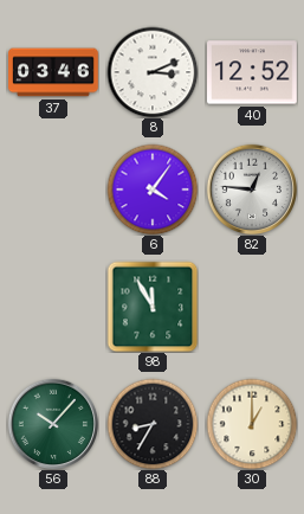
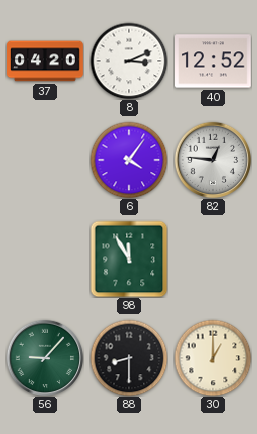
37: 03:46 -> 04:20 (45, 61)
56: 10:07 -> 9:07 (45, 358)
88: 8:35 -> 8:30 (129, 358)
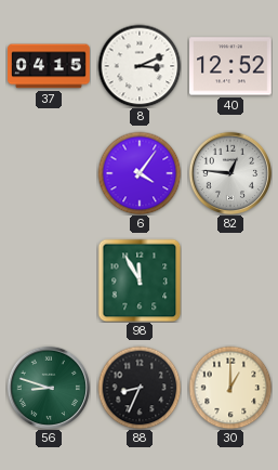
37: 04:20 -> 04:15 (49, 66)
56: 9:07 -> 8:48 (49, 388)
88: 8:30 -> 8:34 (140, 388)
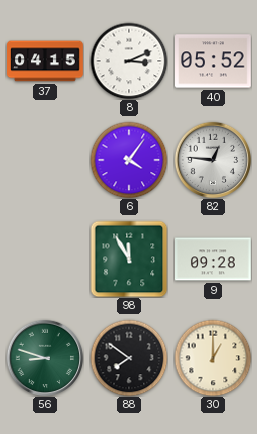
40: 12:52 -> 05:52 (214, 61)
9: none -> 09:28 (213, 259)
88: 8:34 -> 7:51 (129, 358)
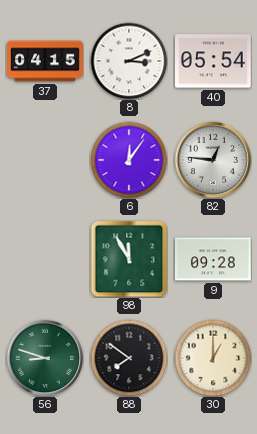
40: 05:52 -> 05:54 (214, 61)
6: 4:06 -> 12:06 (129, 160)
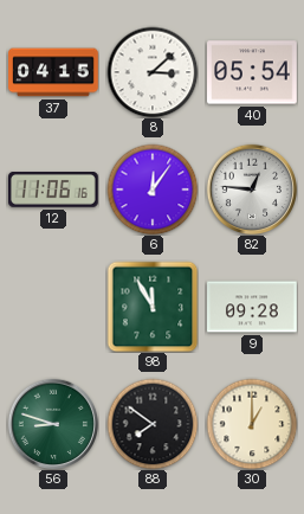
8: 3:11 -> 3:08 (153, 72)
12: none -> 11:06 (54, 191)
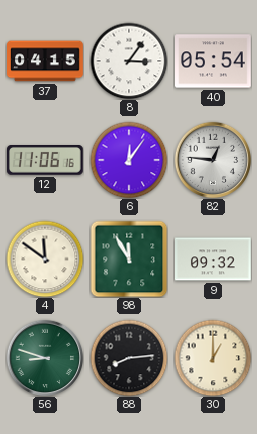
8: 3:08 -> 3:06 (129, 61)
4: none -> 11:51 (45, 259)
9: 09:28 -> 09:32 (213, 259)
88: 7:51 -> 8:14 (129, 358)
